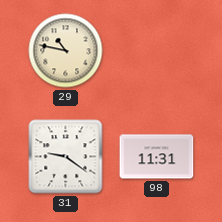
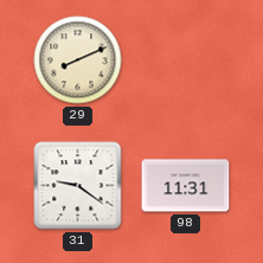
29: 10:47 -> 8:11 (78, 60)
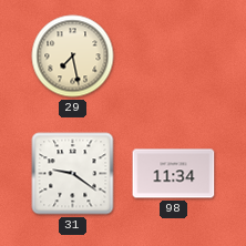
29: 8:11 -> 7:28 (73, 57)
98: 11:31 -> 11:34 (174, 174)
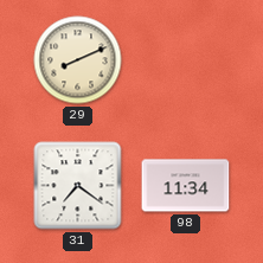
29: 7:28 -> 8:11 (78, 60)
31: 9:21 -> 7:21 (78, 186)
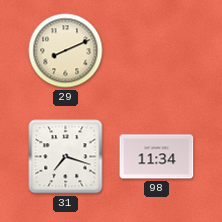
31: 7:21 -> 7:18 (66, 157)
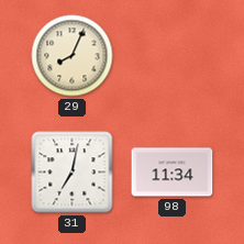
29: 8:11 -> 8:04 (73, 56)
31: 7:18 -> 7:02 (73, 173)
